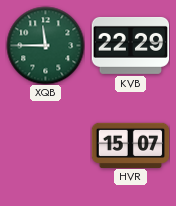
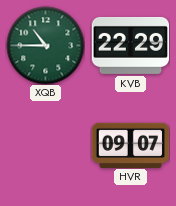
XQB: 11:45 -> 10:45 (45, 45)
HVR: 15:07 -> 09:07 (130, 145)
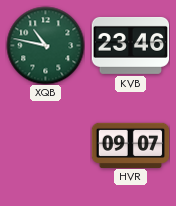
XQB: 10:45 -> 10:47 (45, 45)
KVB: 22:29 -> 23:46 (130, 45)
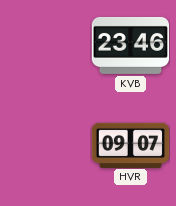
XQB: 10:47 -> none (45, 45)
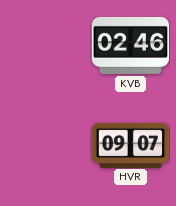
KVB: 23:46 -> 02:46 (130, 45)
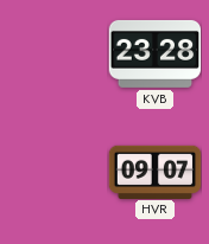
KVB: 02:46 -> 23:28 (154, 53)
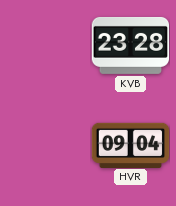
HVR: 09:07 -> 09:04 (130, 145)
